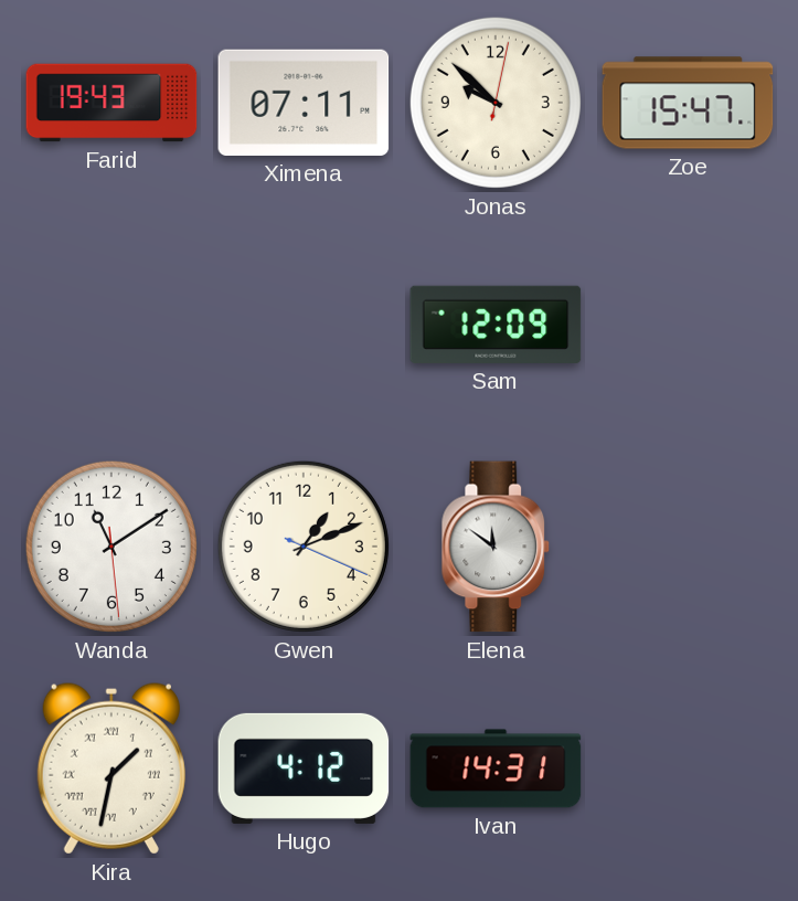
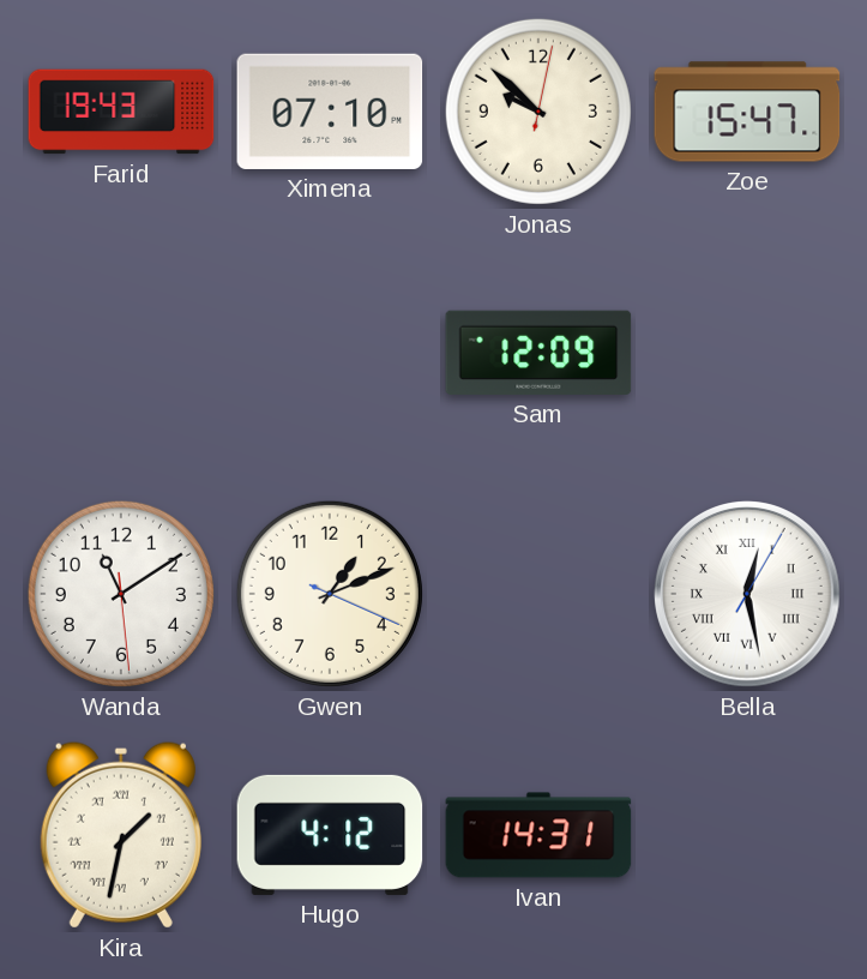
Ximena: 07:11 -> 07:10 (330, 112)
Elena: 11:51 -> none (496, 547)
Bella: none -> 12:28 (747, 594)
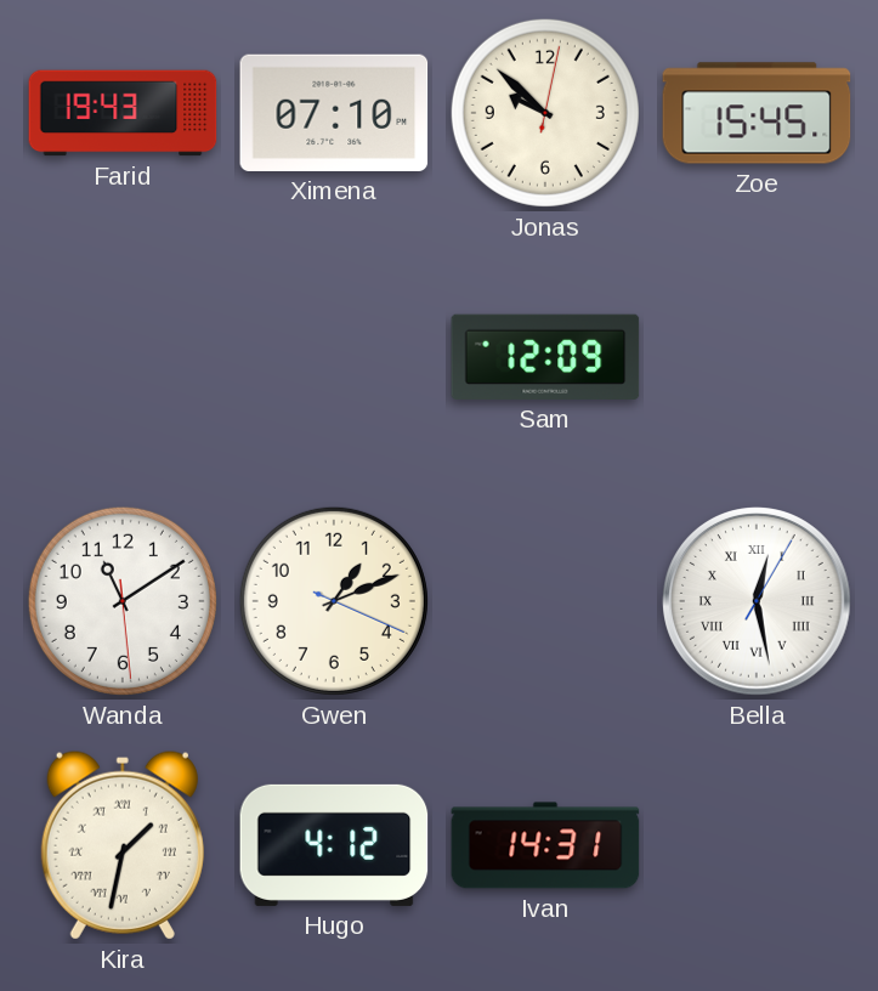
Zoe: 15:47 -> 15:45 (757, 113)
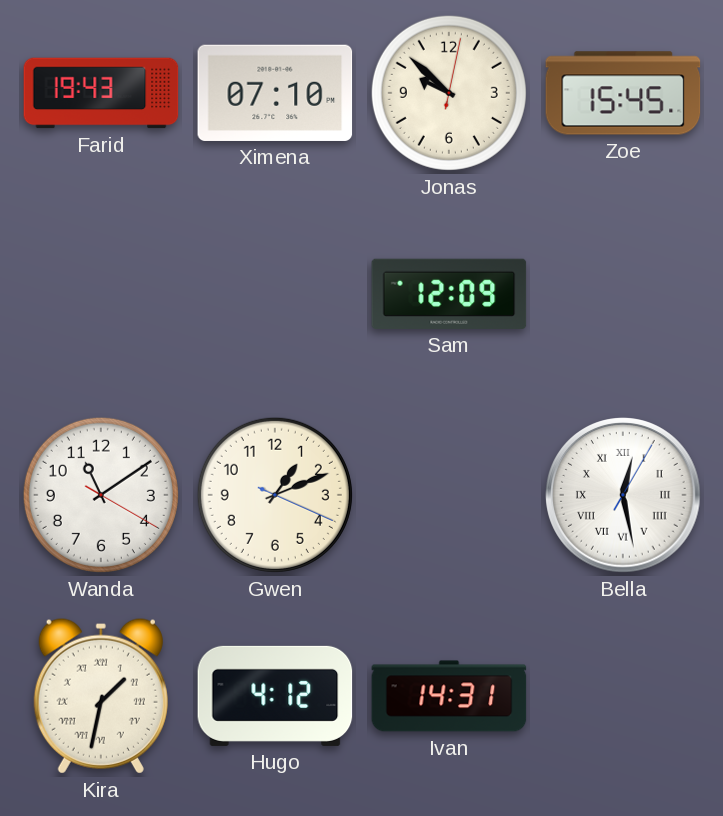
Wanda: 11:09:29 -> 11:09:20 (101, 495)
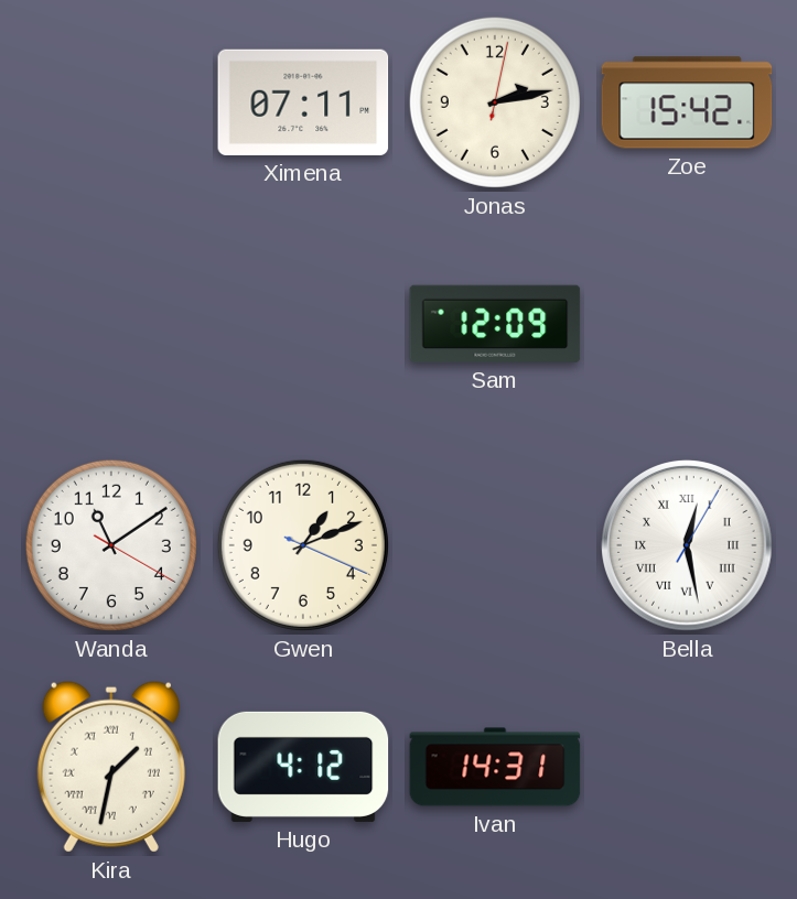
Farid: 19:43 -> none (101, 93)
Ximena: 07:10 -> 07:11 (303, 102)
Jonas: 9:52 -> 2:13 (495, 102)
Zoe: 15:45 -> 15:42 (687, 102)
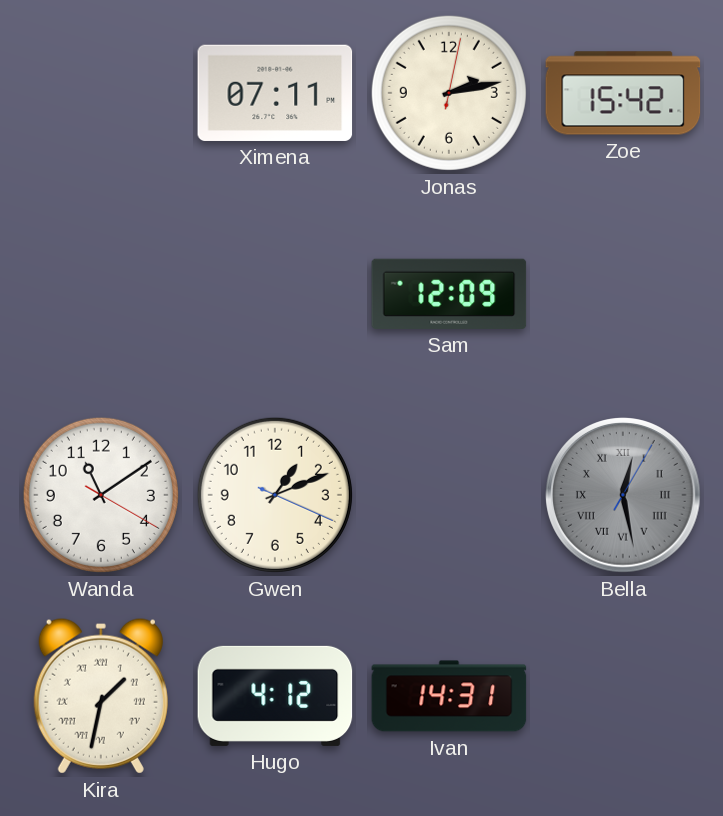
Bella dial: white -> grey (623, 495)
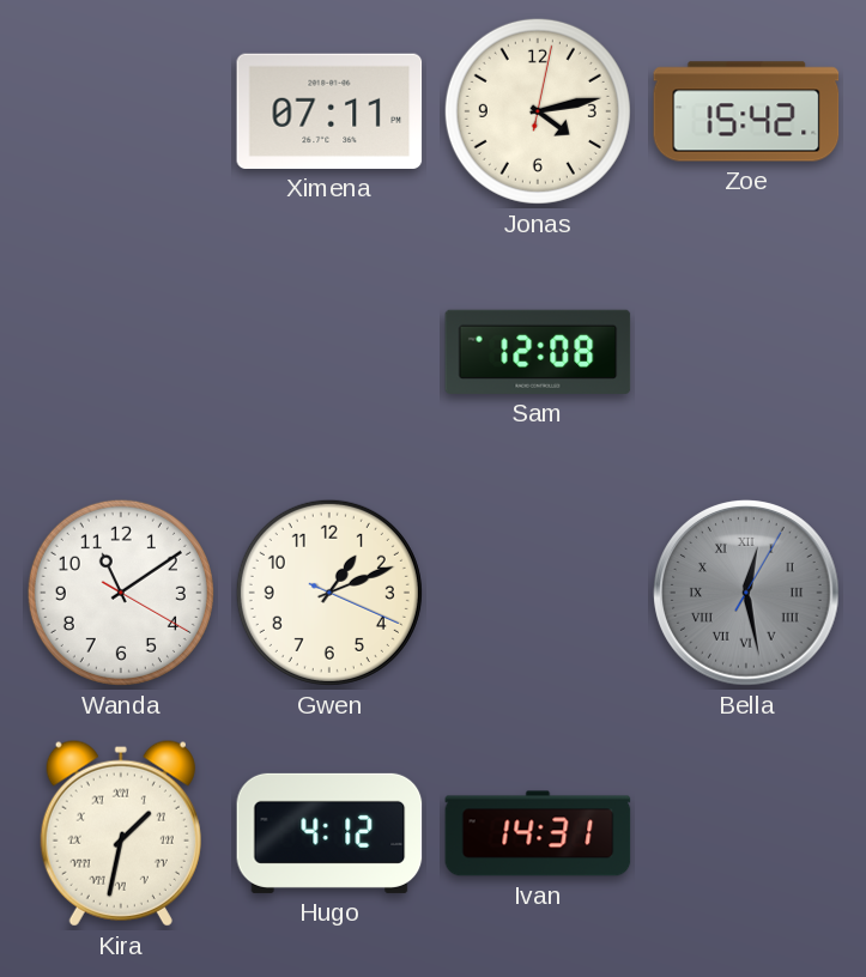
Jonas: 2:13 -> 4:13 (538, 111)
Sam: 12:09 -> 12:08 (538, 352)
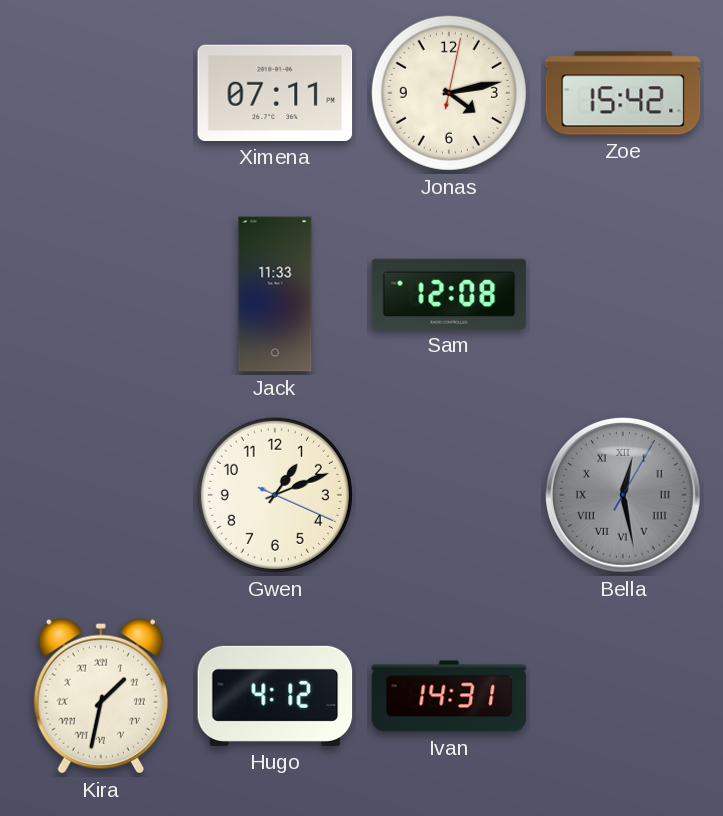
Jack: none -> 11:33 (275, 294)
Wanda: 11:09 -> none (121, 593)
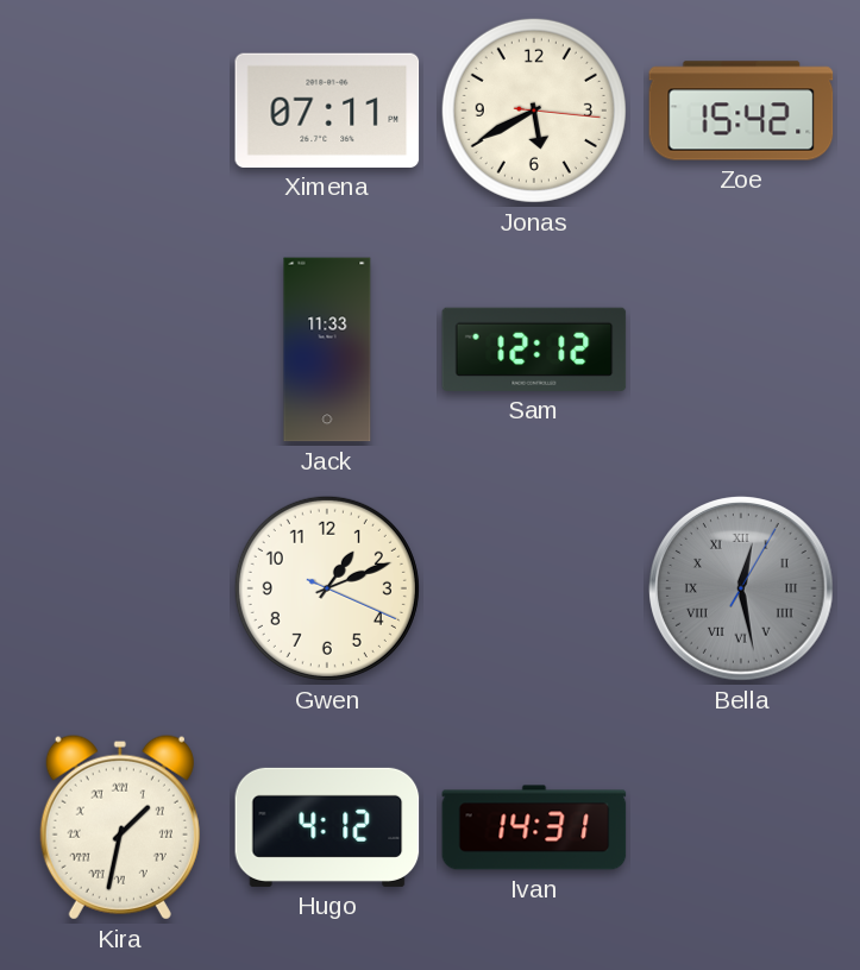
Jonas: 4:13 -> 5:40 (534, 111)
Sam: 12:08 -> 12:12 (534, 349)
